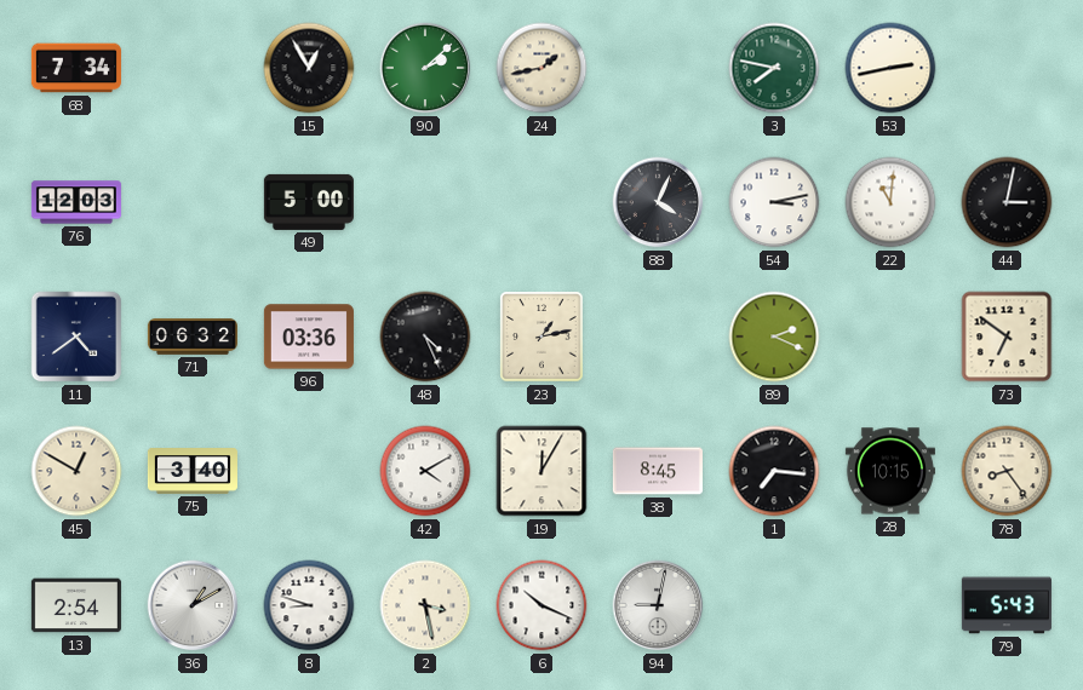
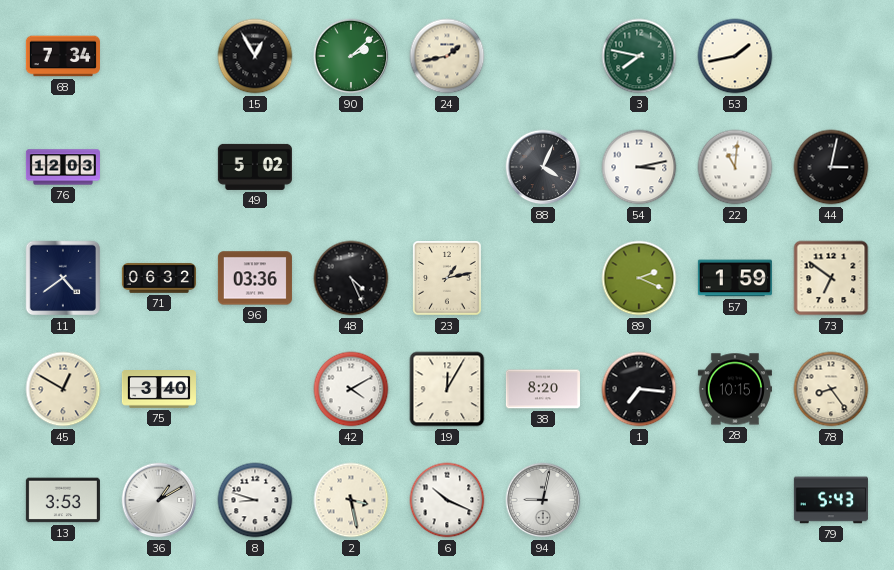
53: 2:43 -> 1:43 (735, 56)
49: 5:00 -> 5:02 (255, 167)
57: none -> 1:59 (735, 278)
38: 8:45 -> 8:20 (543, 389)
13: 2:54 -> 3:53 (63, 500)
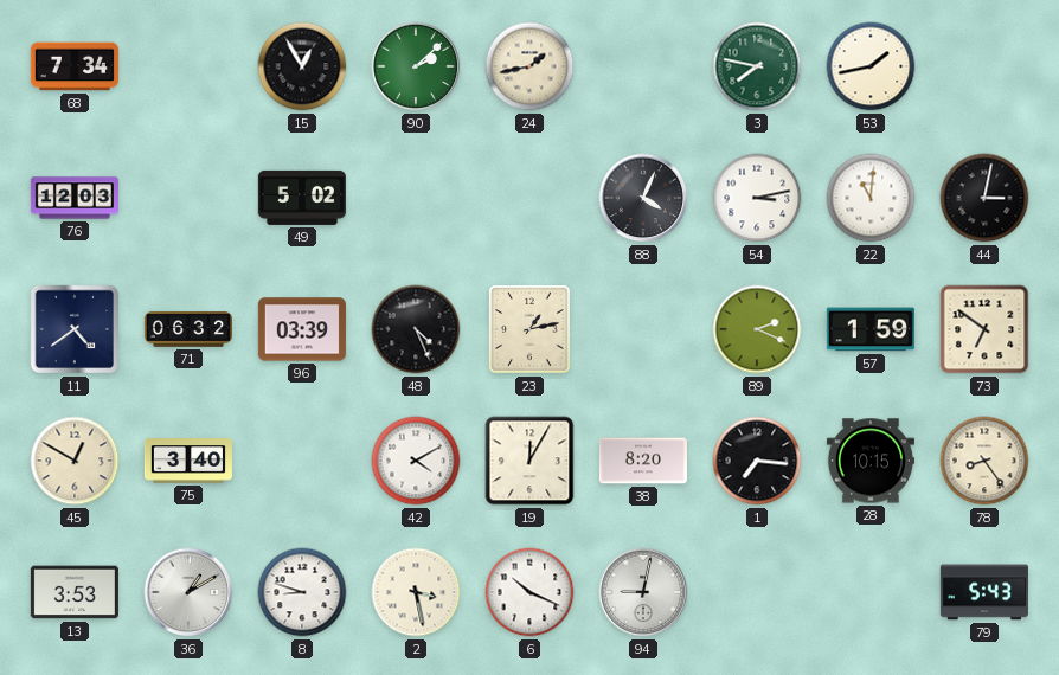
96: 03:36 -> 03:39 (302, 329)
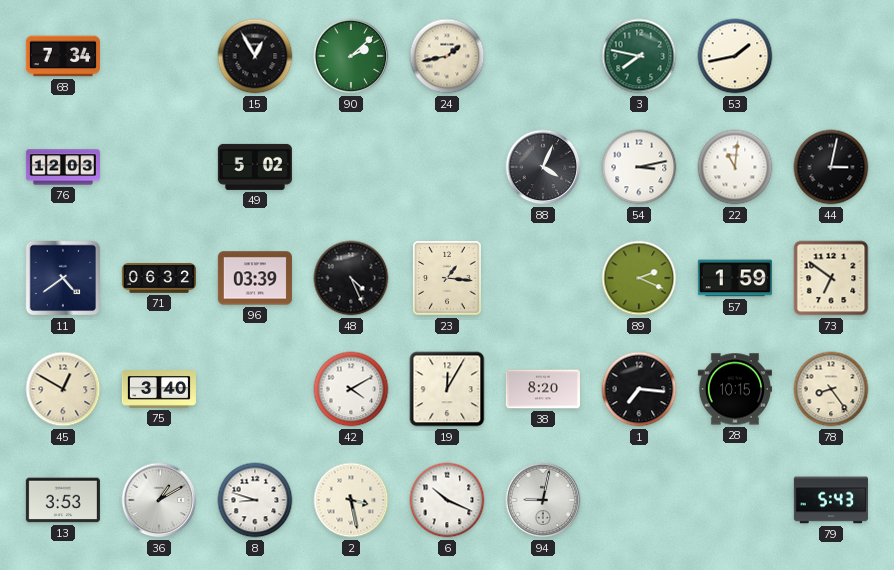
23: 1:13 -> 1:16 (447, 278)
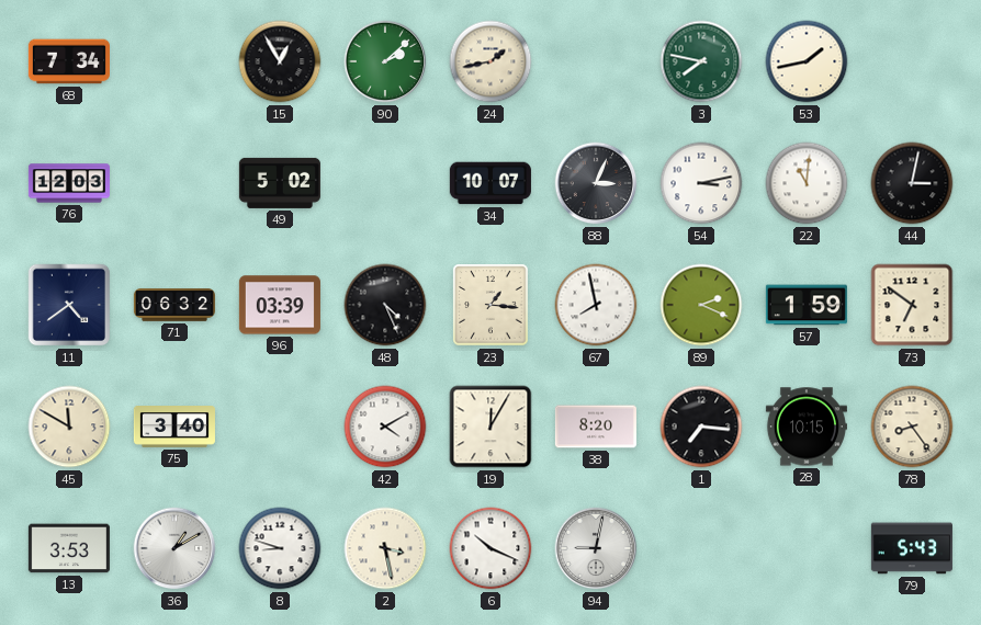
34: none -> 10:07 (490, 183)
88: 4:04 -> 3:04 (596, 183)
67: none -> 7:58 (596, 305)
45: 12:50 -> 11:50 (69, 427)
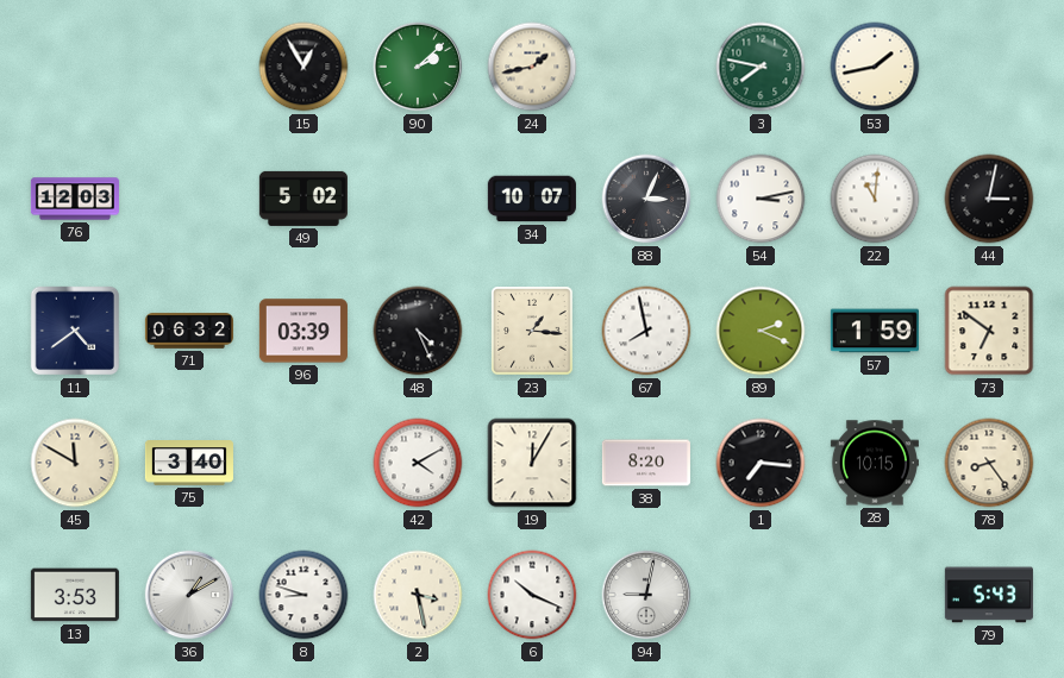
68: 7:34 -> none (69, 61)
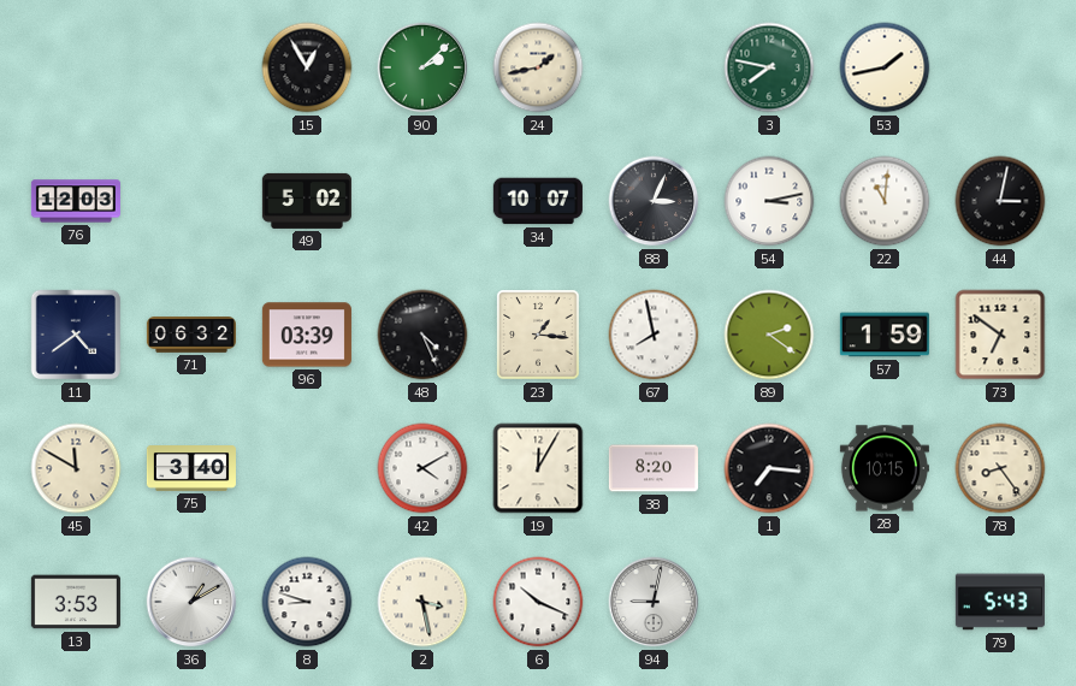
89: 2:19 -> 2:21 (769, 335)
